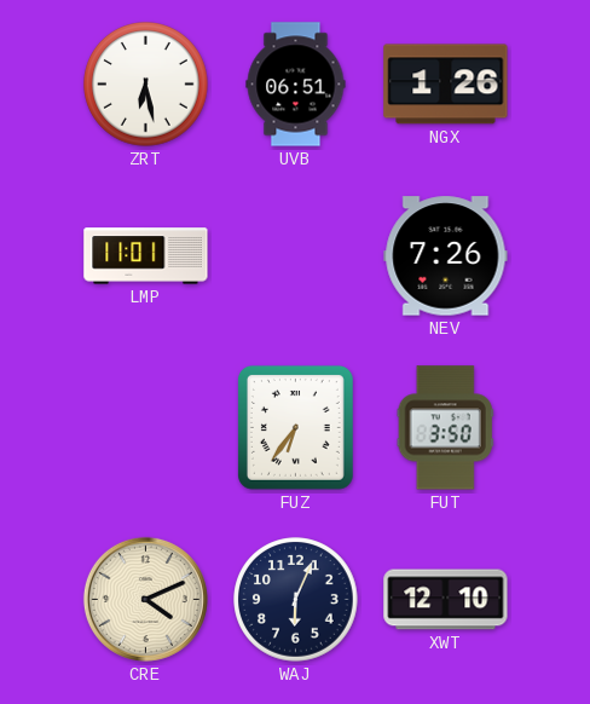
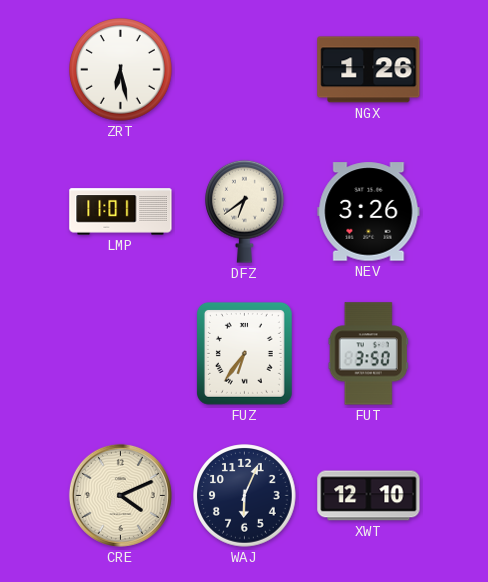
UVB: 06:51 -> none (296, 85)
DFZ: none -> 6:39 (245, 211)
NEV: 7:26 -> 3:26 (369, 212)
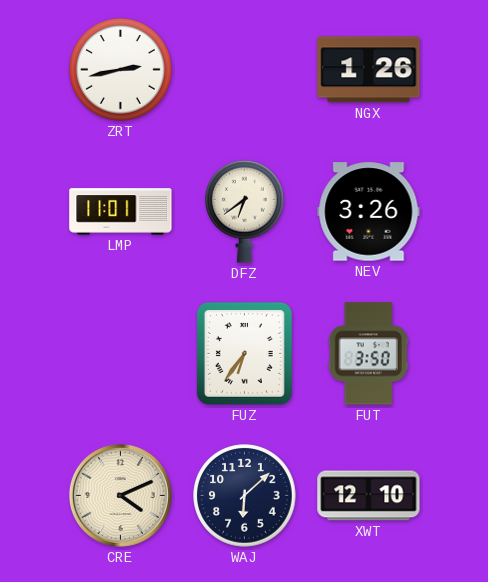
ZRT: 6:28 -> 2:43 (121, 70)
WAJ: 6:04 -> 6:08 (245, 496)
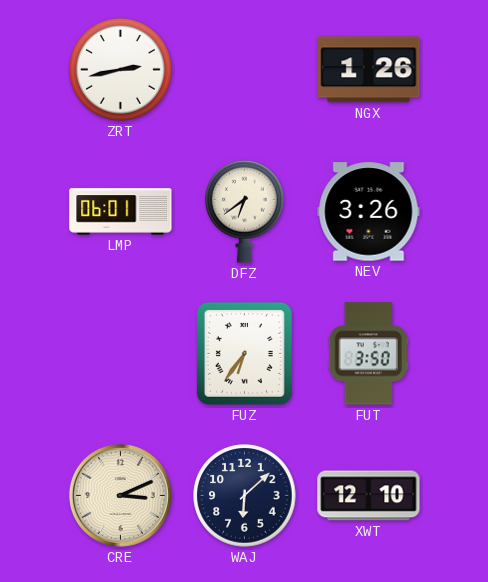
LMP: 11:01 -> 06:01 (121, 212)
CRE: 4:11 -> 3:11 (120, 495)
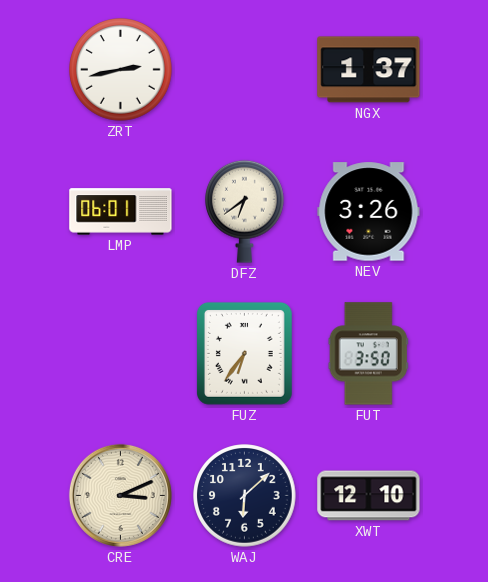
NGX: 1:26 -> 1:37 (369, 70)
